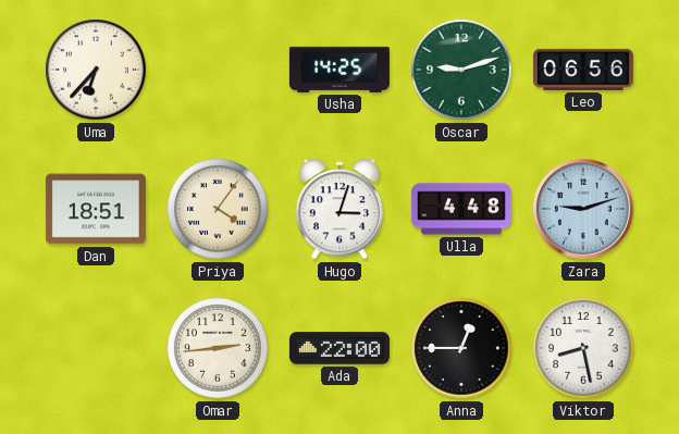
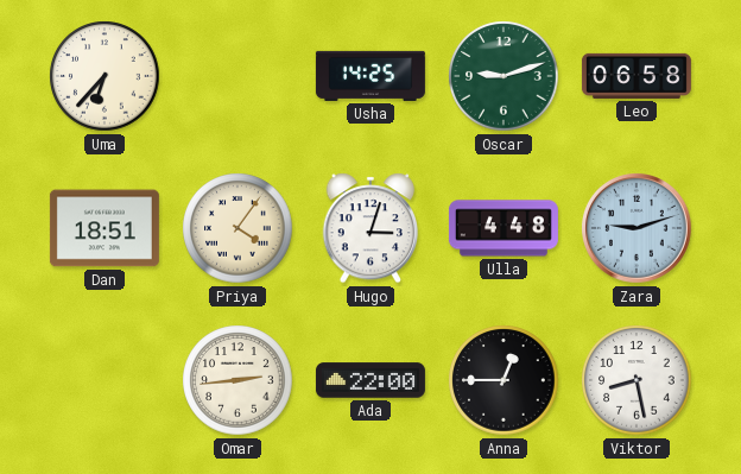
Leo: 06:56 -> 06:58 (636, 76)
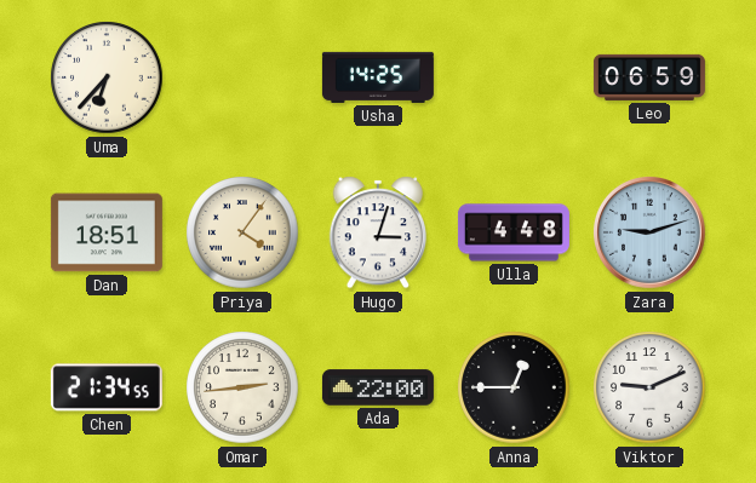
Oscar: 9:12 -> none (503, 76)
Leo: 06:58 -> 06:59 (649, 77)
Chen: none -> 21:34 (107, 387)
Viktor: 8:28 -> 9:11 (649, 387)
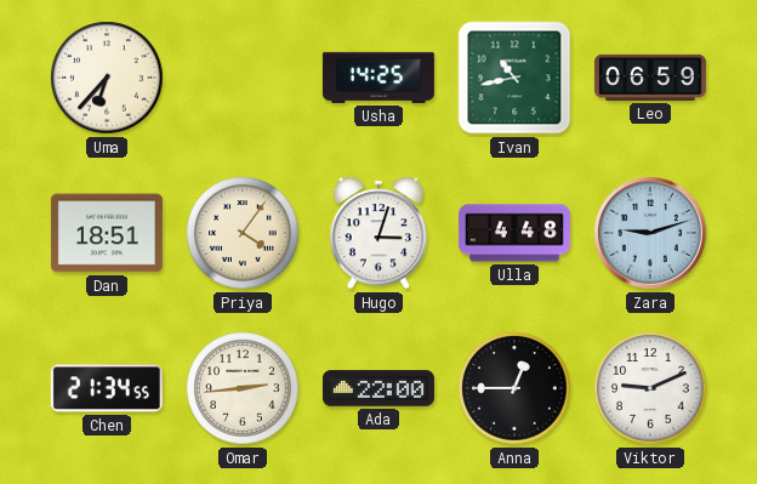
Ivan: none -> 10:43 (514, 78)
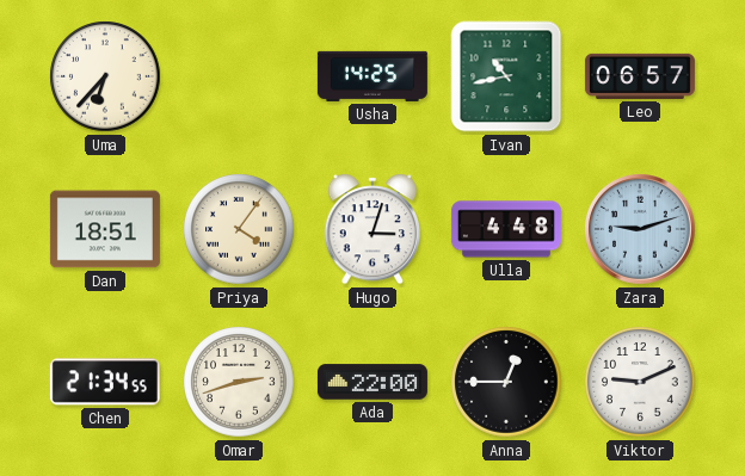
Leo: 06:59 -> 06:57 (640, 76)
Omar: 2:44 -> 2:42 (239, 382)
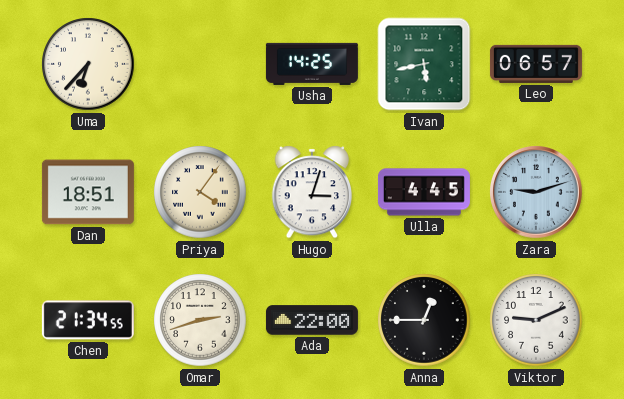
Ivan: 10:43 -> 5:43 (424, 64)
Ulla: 4:48 -> 4:45 (424, 192)
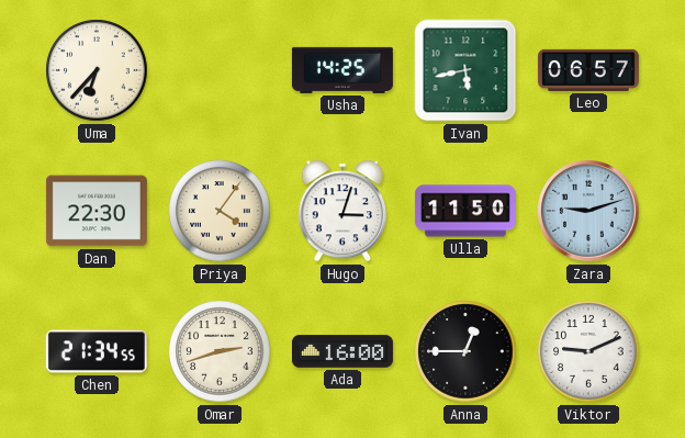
Dan: 18:51 -> 22:30 (97, 211)
Ulla: 4:45 -> 11:50 (465, 211)
Ada: 22:00 -> 16:00 (343, 351)
